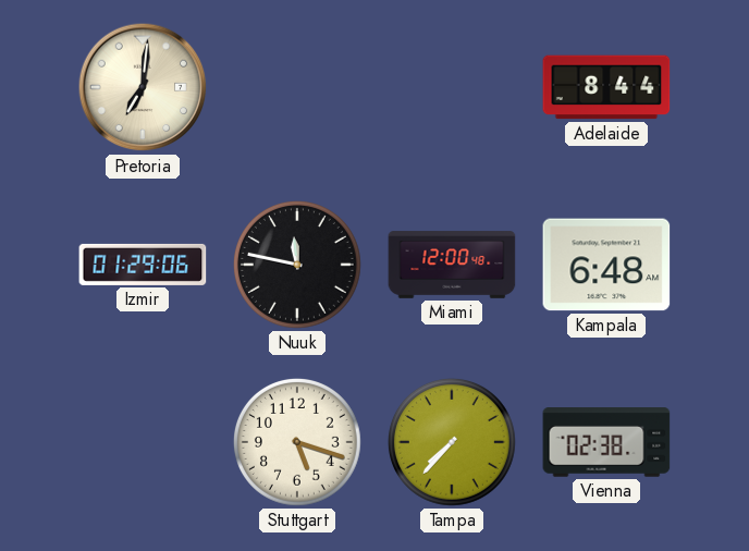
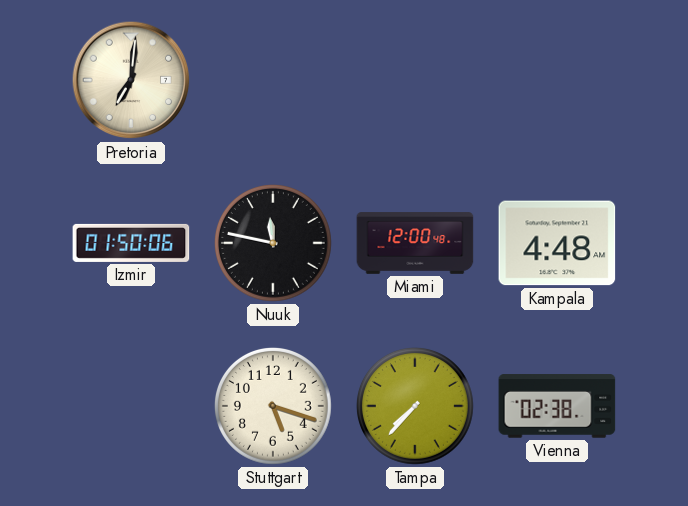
Adelaide: 8:44 -> none (606, 87)
Izmir: 01:29 -> 01:50 (131, 243)
Kampala: 6:48 -> 4:48 (557, 243)
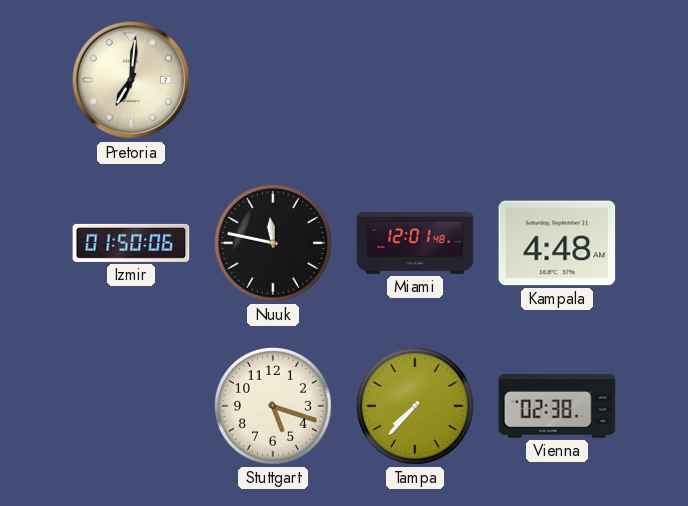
Miami: 12:00 -> 12:01 (415, 243)
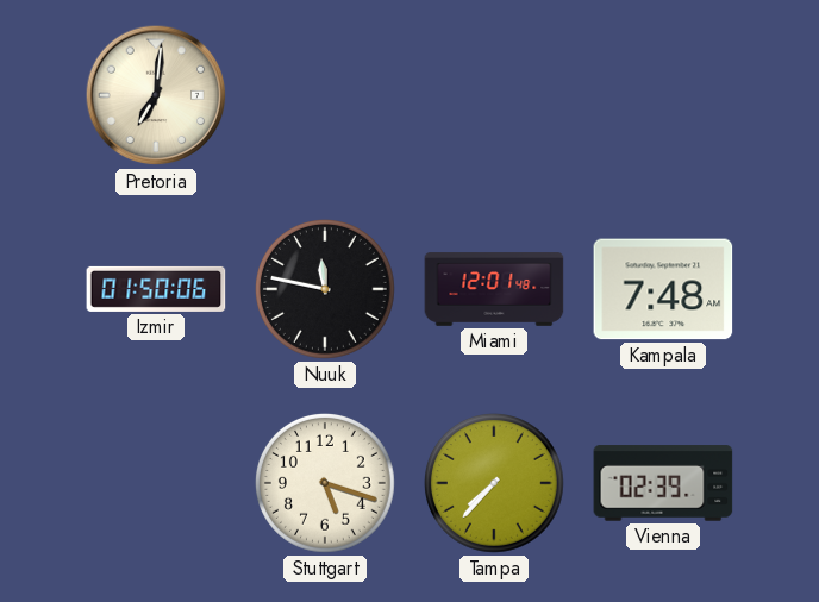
Kampala: 4:48 -> 7:48 (663, 289)
Vienna: 02:38 -> 02:39 (663, 483)
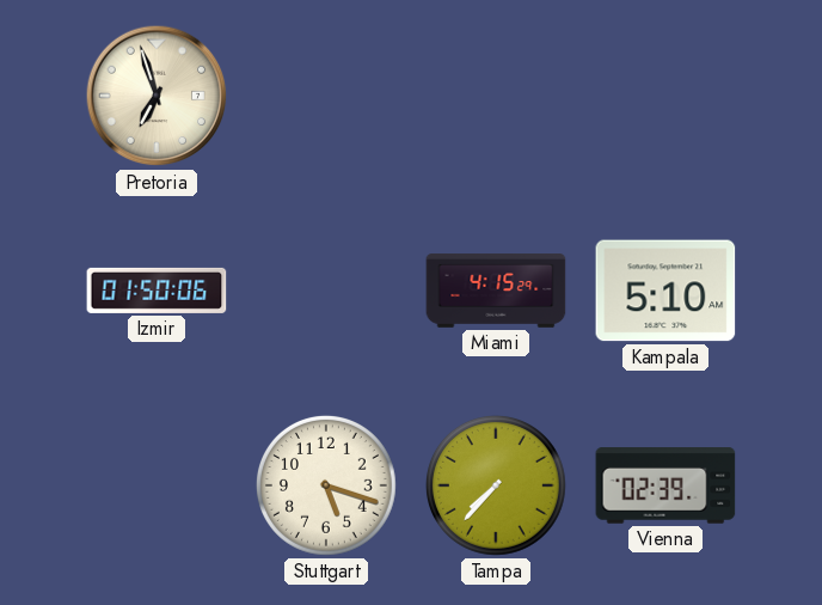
Pretoria: 7:01 -> 6:57 (157, 96)
Nuuk: 11:47 -> none (325, 289)
Miami: 12:01 -> 4:15 (496, 291)
Kampala: 7:48 -> 5:10 (665, 291)
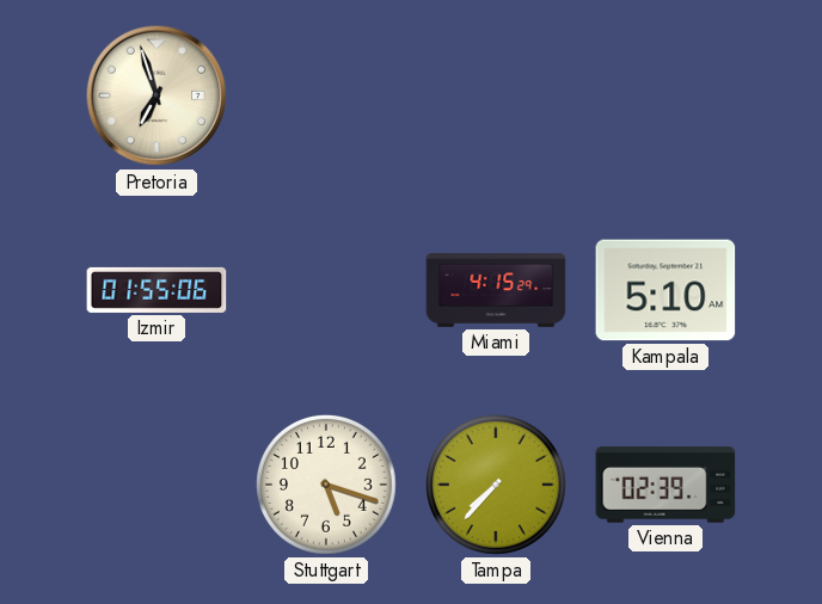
Izmir: 01:50 -> 01:55 (157, 290)
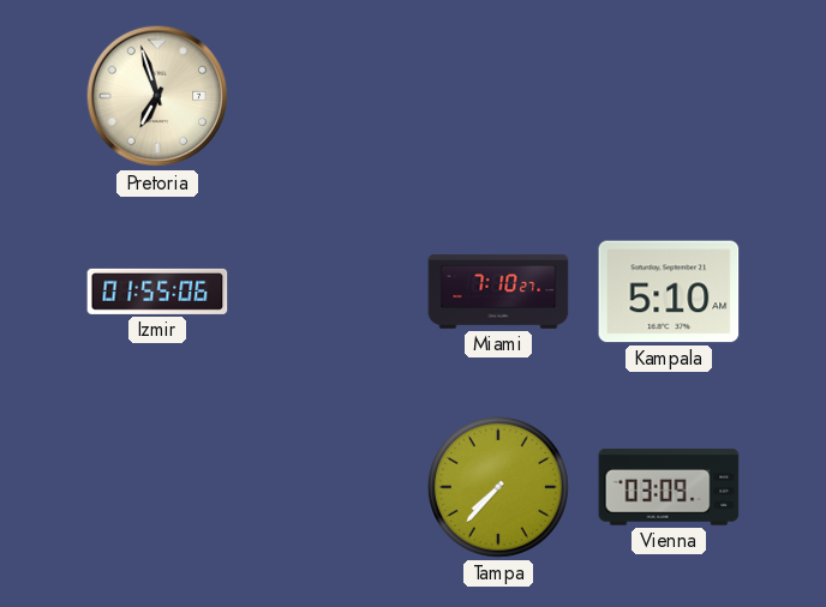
Miami: 4:15 -> 7:10 (498, 292)
Stuttgart: 5:18 -> none (326, 485)
Vienna: 02:39 -> 03:09 (669, 487)
